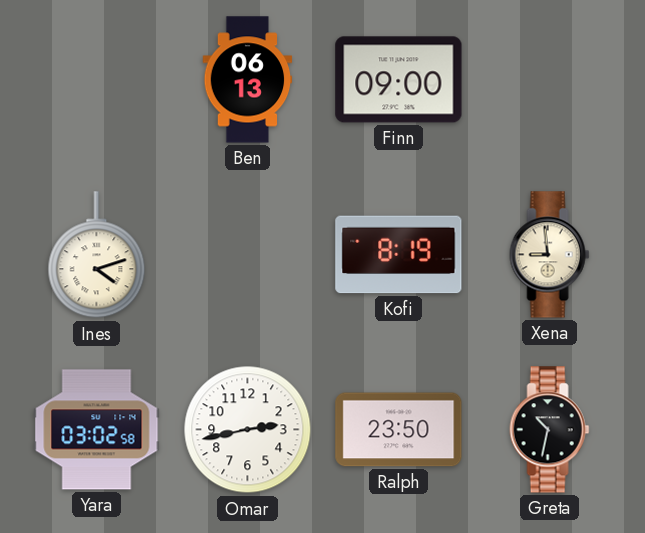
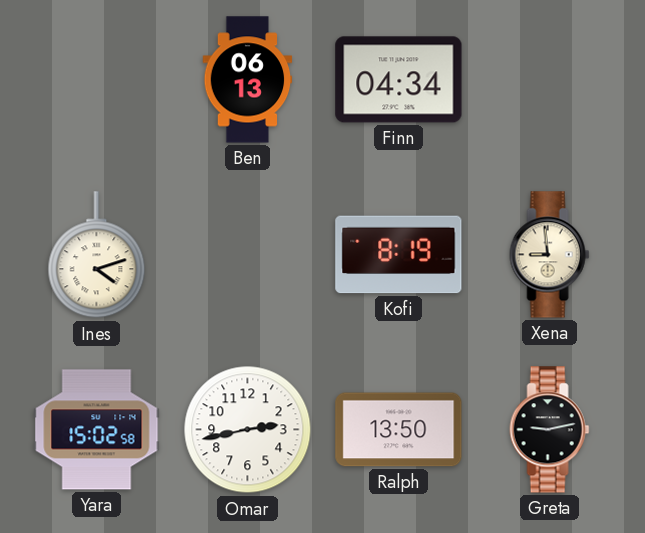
Finn: 09:00 -> 04:34 (399, 80)
Yara: 03:02 -> 15:02 (97, 430)
Ralph: 23:50 -> 13:50 (399, 430)
Greta: 10:32 -> 9:13 (550, 430)
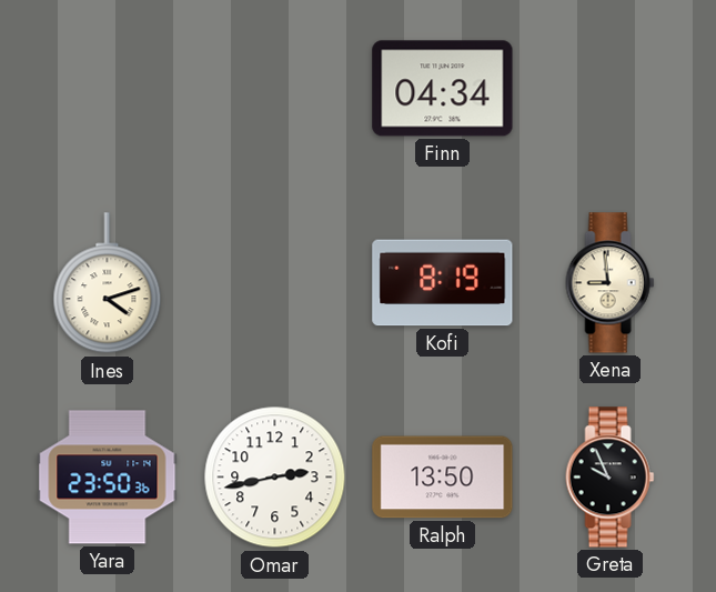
Ben: 06:13 -> none (248, 80)
Yara: 15:02 -> 23:50 (108, 478)
Greta: 9:13 -> 9:56 (611, 478)
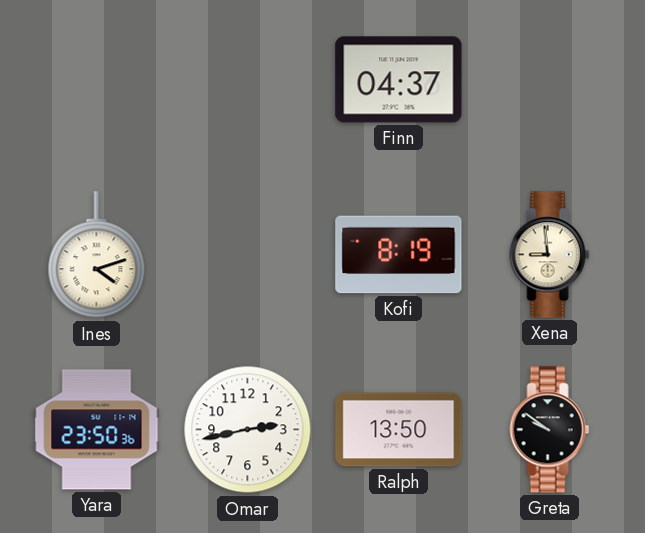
Finn: 04:34 -> 04:37 (399, 80)
Greta: 9:56 -> 9:51 (550, 430)
